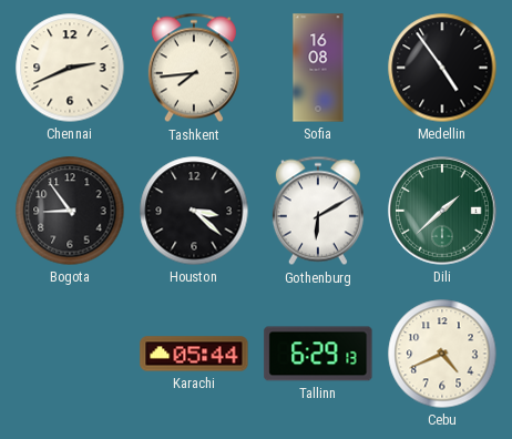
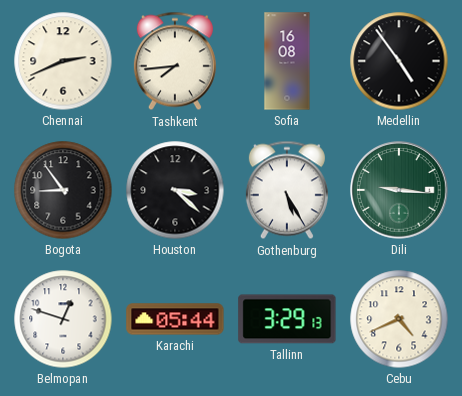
Gothenburg: 6:10 -> 5:25 (287, 190)
Dili: 1:38 -> 9:16 (399, 190)
Belmopan: none -> 12:48 (63, 319)
Tallinn: 6:29 -> 3:29 (287, 319)
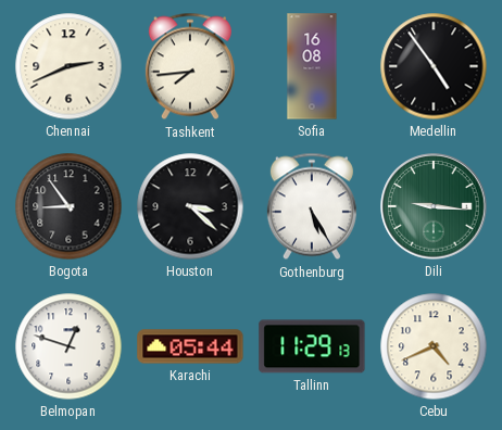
Tallinn: 3:29 -> 11:29 (312, 346)
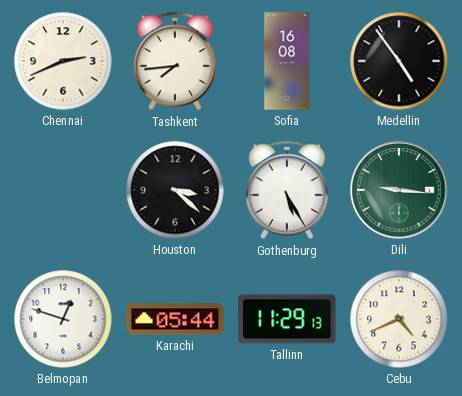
Bogota: 8:54 -> none (68, 206)
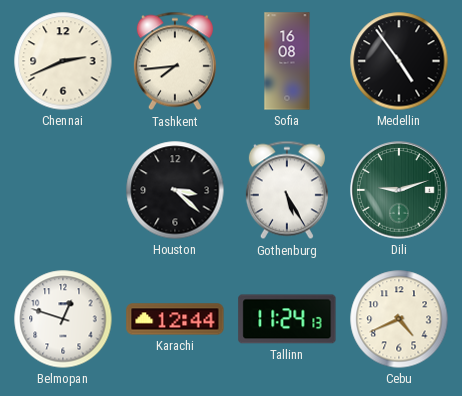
Dili: 9:16 -> 9:12 (399, 190)
Karachi: 05:44 -> 12:44 (175, 319)
Tallinn: 11:29 -> 11:24 (287, 319)
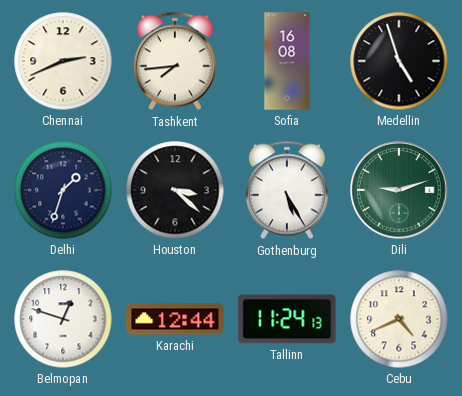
Medellin: 4:54 -> 4:57 (399, 61)
Delhi: none -> 1:33 (63, 190)
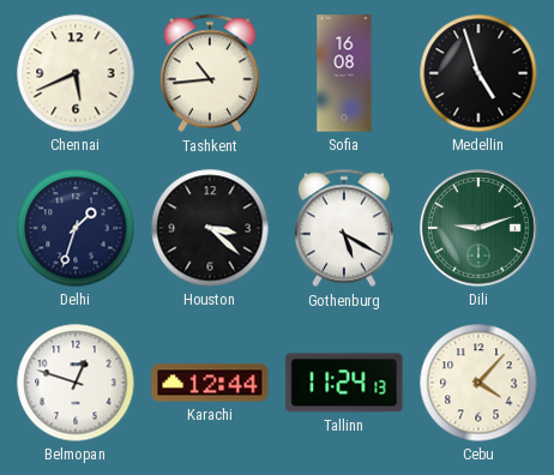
Chennai: 2:41 -> 5:41 (76, 73)
Tashkent: 7:44 -> 10:44 (210, 73)
Gothenburg: 5:25 -> 5:20 (344, 228)
Cebu: 4:41 -> 4:07 (478, 383)
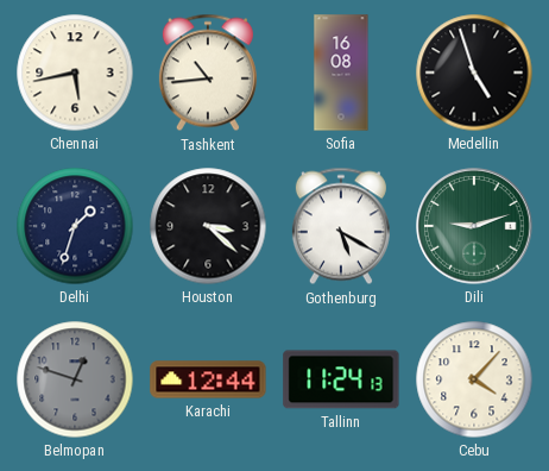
Chennai: 5:41 -> 5:43 (75, 73)
Belmopan dial: white -> grey (75, 379)
